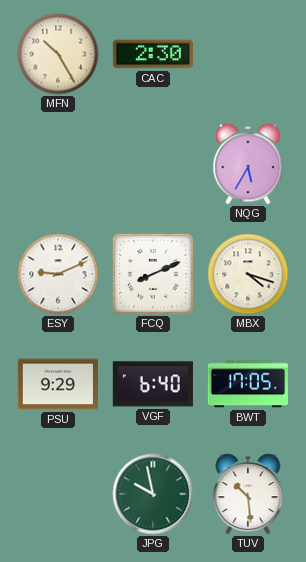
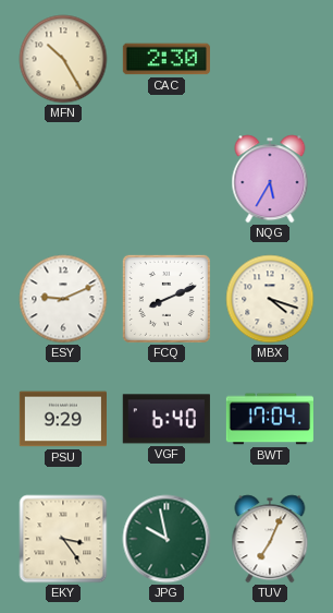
BWT: 17:05 -> 17:04 (269, 419)
EKY: none -> 3:24 (63, 539)
TUV: 10:29 -> 7:04 (270, 539)
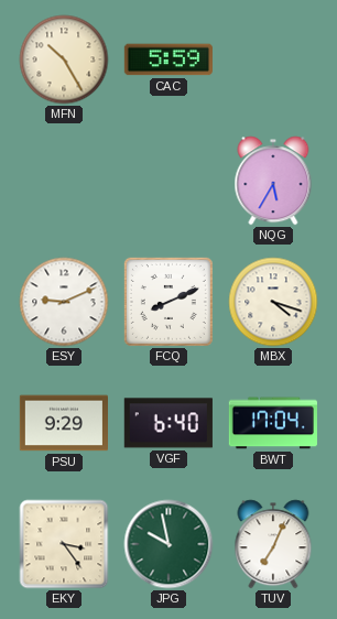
CAC: 2:30 -> 5:59 (168, 59)
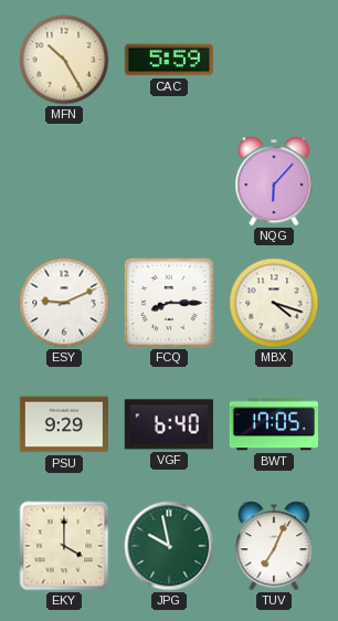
NQG: 5:35 -> 6:07 (274, 181)
FCQ: 8:11 -> 8:15 (169, 303)
BWT: 17:04 -> 17:05 (273, 424)
EKY: 3:24 -> 4:00 (64, 546)
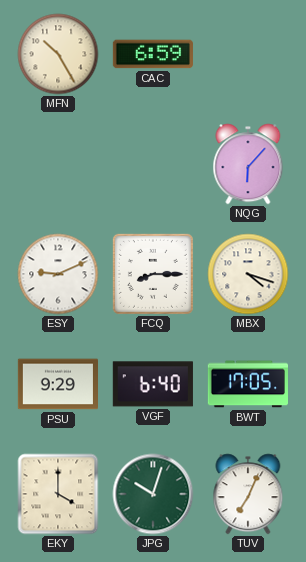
CAC: 5:59 -> 6:59 (153, 54)
JPG: 9:58 -> 10:03 (153, 494)
